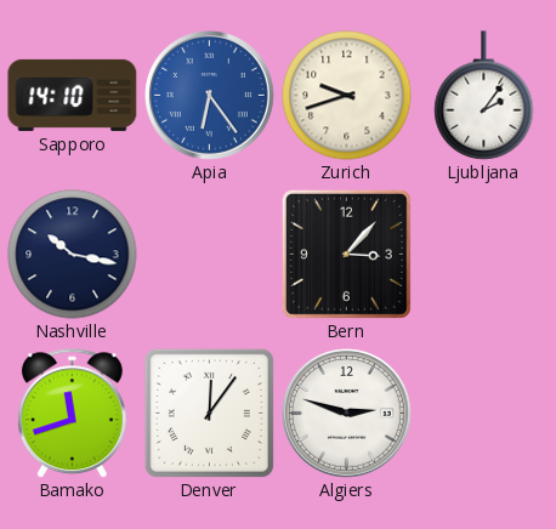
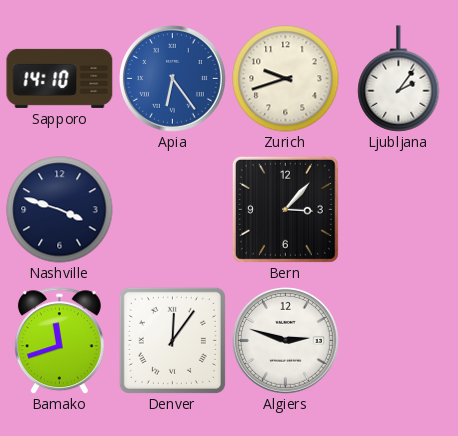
Nashville: 10:17 -> 3:48 (60, 210)
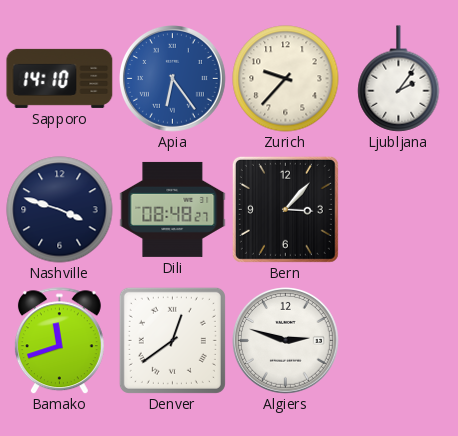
Zurich: 9:42 -> 9:37 (286, 79)
Dili: none -> 08:48 (173, 209)
Denver: 12:06 -> 12:39 (172, 340)
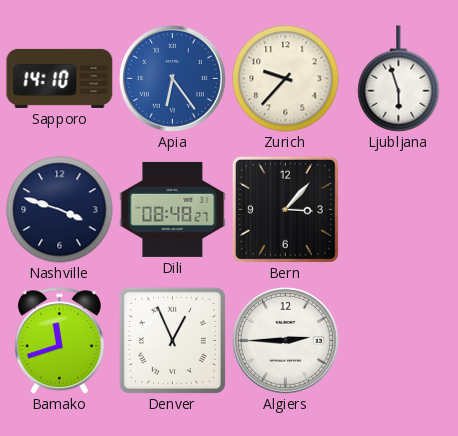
Ljubljana: 2:06 -> 5:57 (399, 79)
Denver: 12:39 -> 12:56 (172, 340)
Algiers: 2:48 -> 2:45 (286, 341)
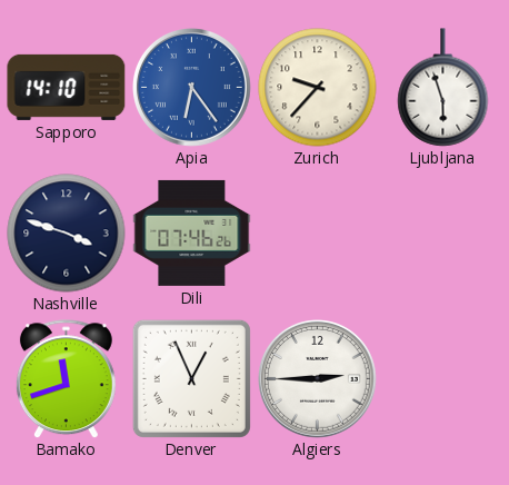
Dili: 08:48 -> 07:46 (192, 232)
Bern: 3:07 -> none (285, 209)
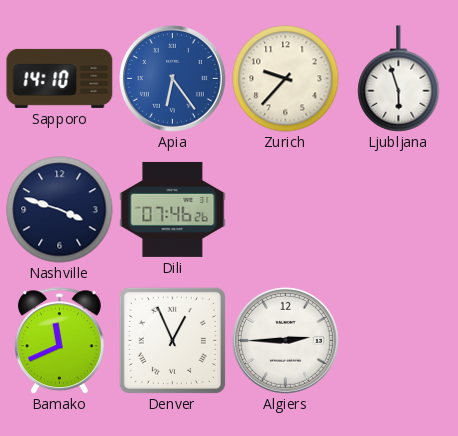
Bamako: 11:42 -> 11:41 (59, 341)
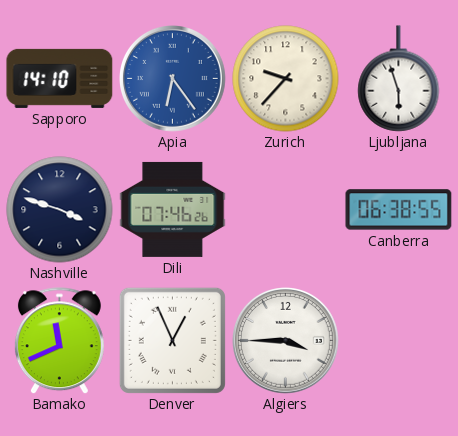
Canberra: none -> 06:38 (399, 210)
Algiers: 2:45 -> 3:45 (286, 341)
